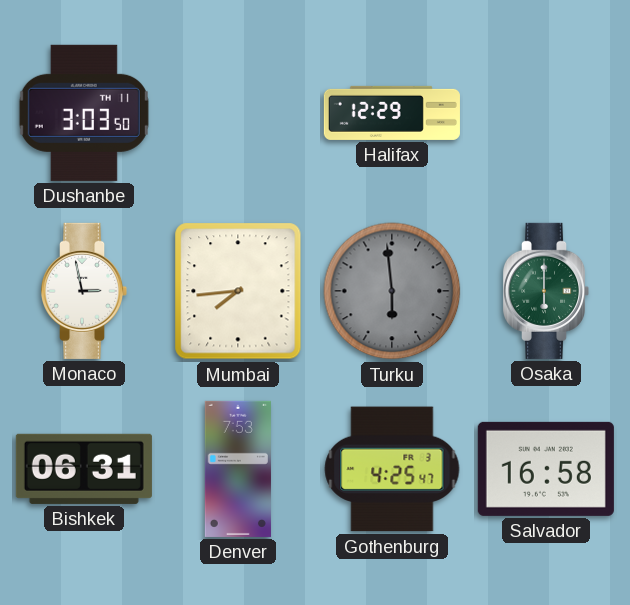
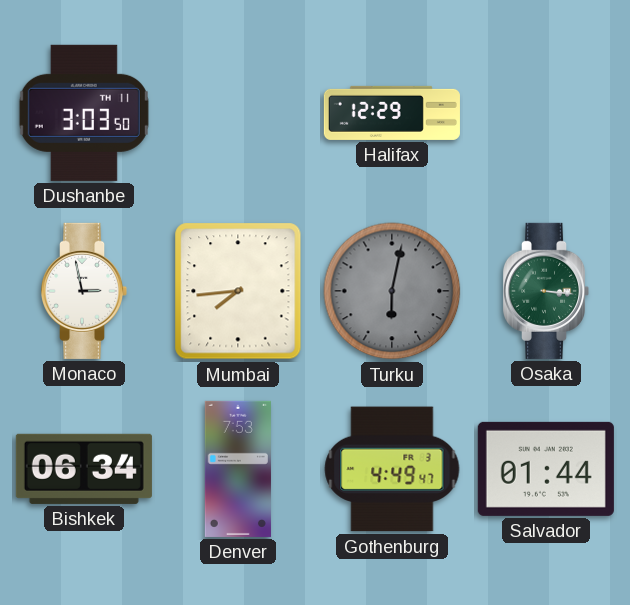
Turku: 5:59 -> 6:02 (392, 291)
Osaka: 6:00 -> 3:16 (546, 291)
Bishkek: 06:31 -> 06:34 (84, 469)
Gothenburg: 4:25 -> 4:49 (392, 469)
Salvador: 16:58 -> 01:44 (546, 469)
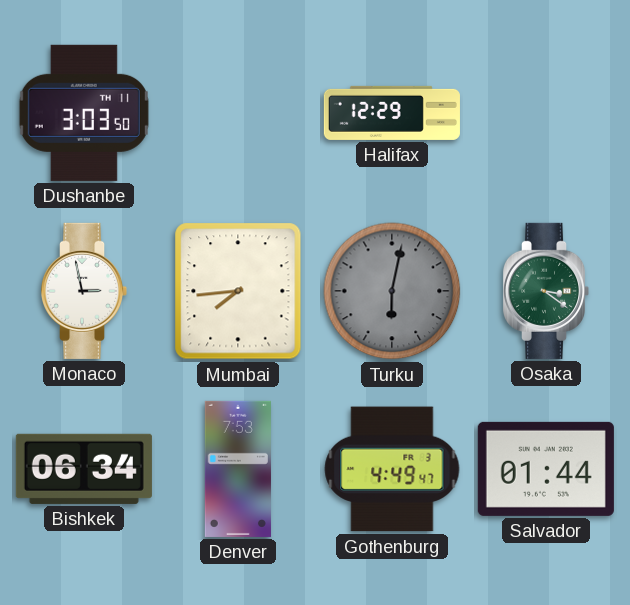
Osaka: 3:16 -> 3:21 (546, 291)
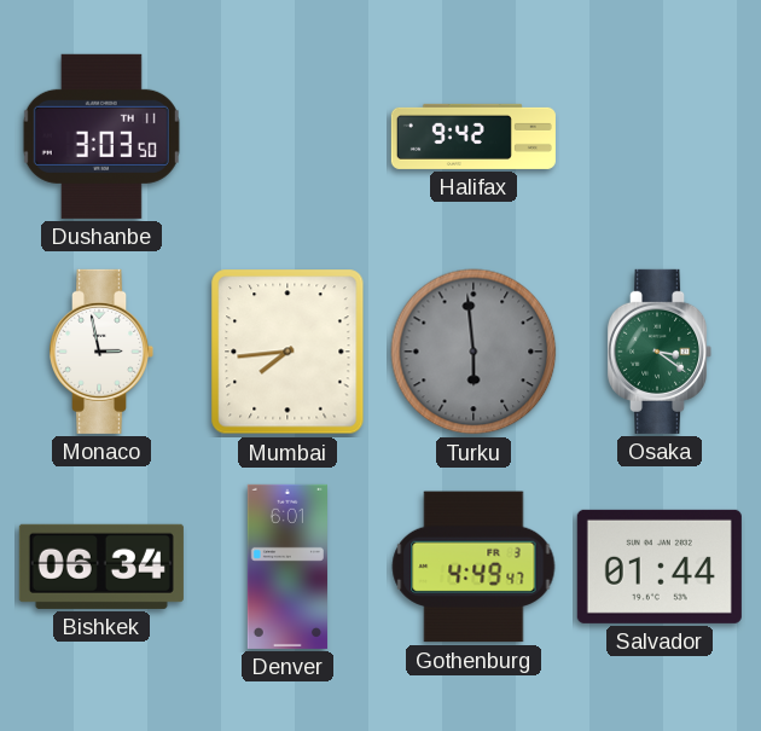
Halifax: 12:29 -> 9:42 (474, 137)
Turku: 6:02 -> 5:59 (474, 352)
Denver: 7:53 -> 6:01 (287, 567)
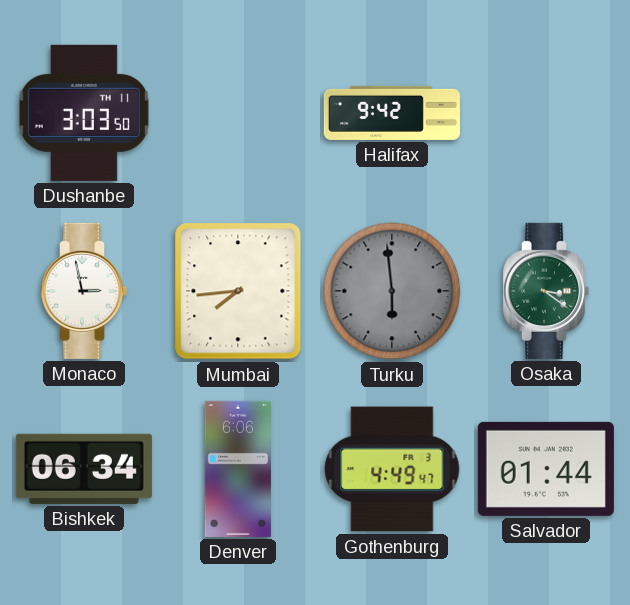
Denver: 6:01 -> 6:06 (238, 469)
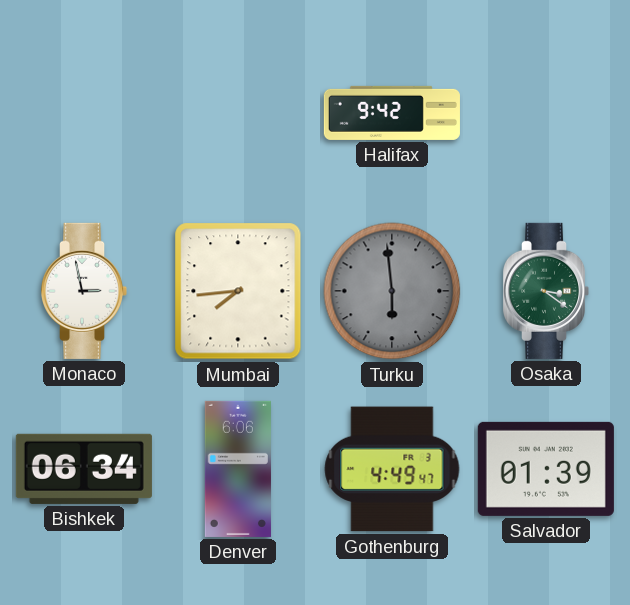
Dushanbe: 3:03 -> none (84, 113)
Salvador: 01:44 -> 01:39 (546, 469)
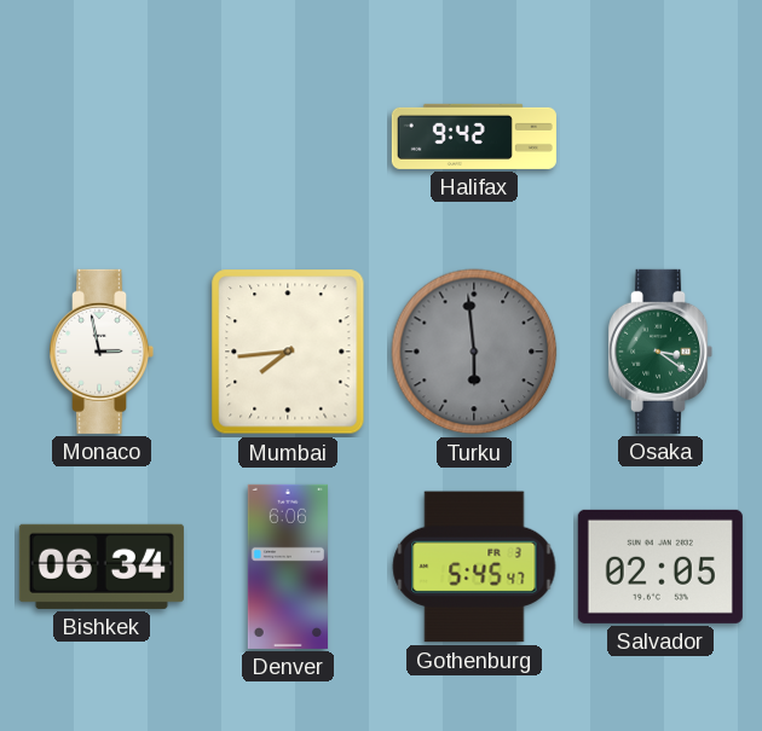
Gothenburg: 4:49 -> 5:45 (474, 567)
Salvador: 01:39 -> 02:05 (660, 567)
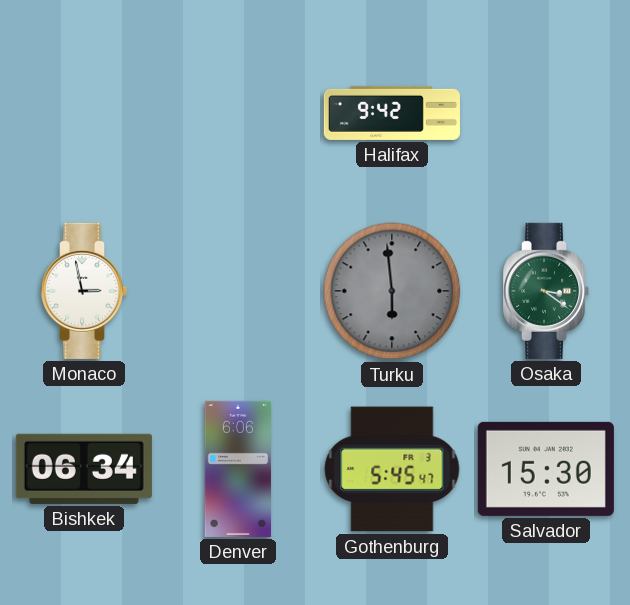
Mumbai: 7:44 -> none (288, 352)
Salvador: 02:05 -> 15:30 (546, 469)
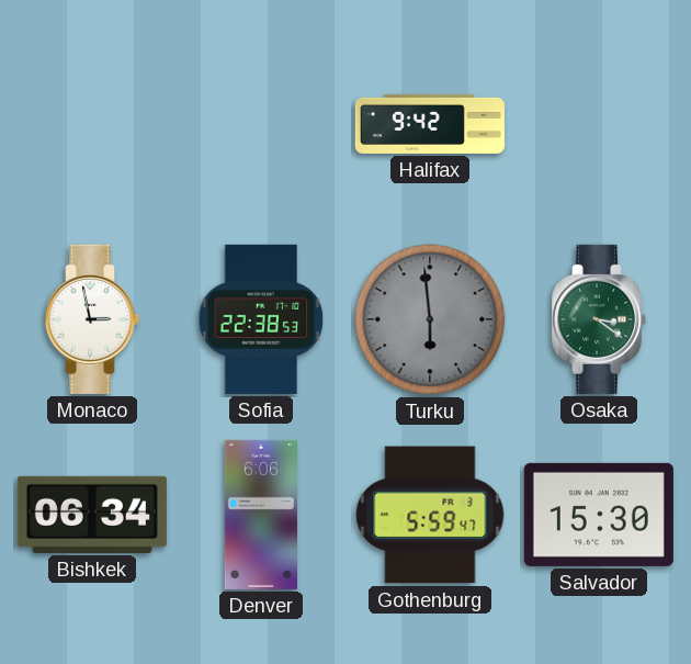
Sofia: none -> 22:38 (261, 319)
Gothenburg: 5:45 -> 5:59 (430, 515)
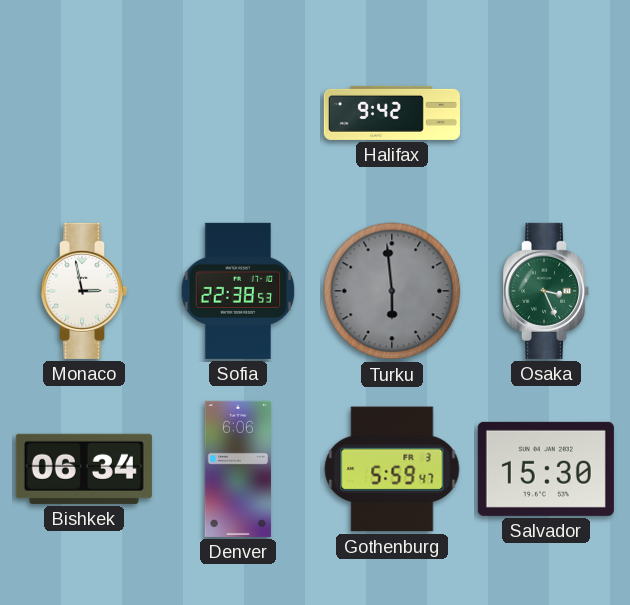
Osaka: 3:21 -> 3:26 (546, 291)
